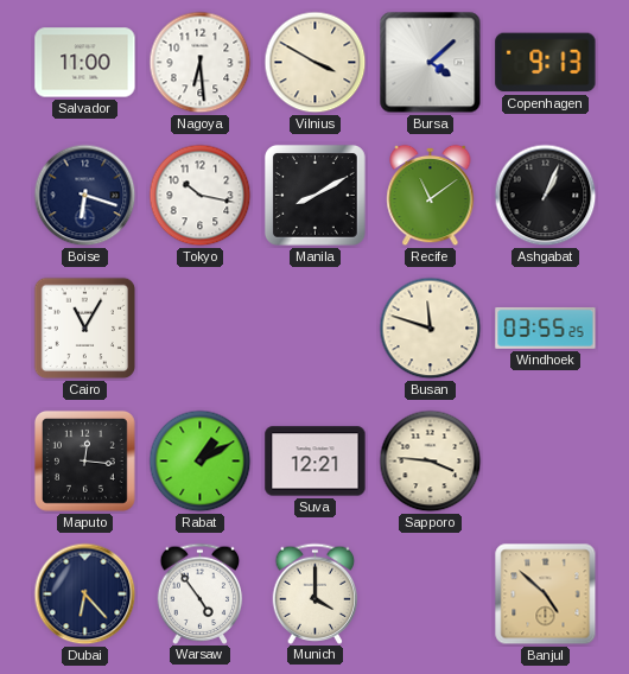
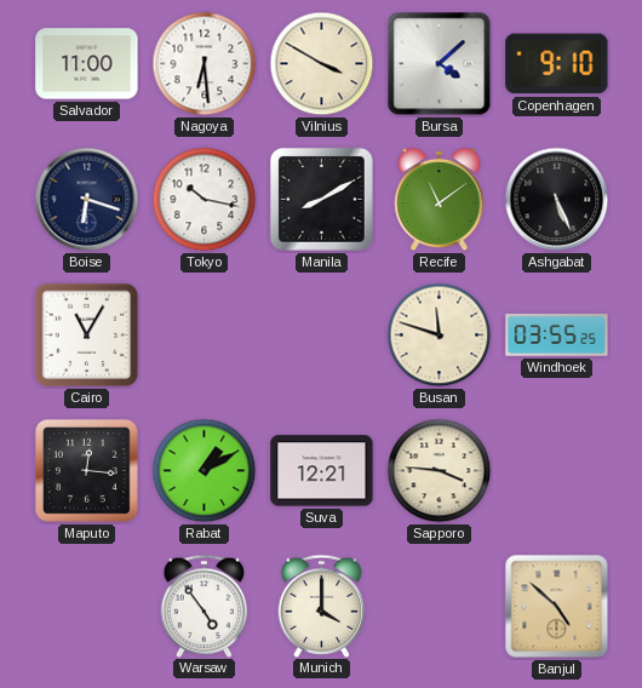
Copenhagen: 9:13 -> 9:10 (557, 64)
Ashgabat: 1:04 -> 5:26 (557, 200)
Dubai: 6:23 -> none (85, 594)
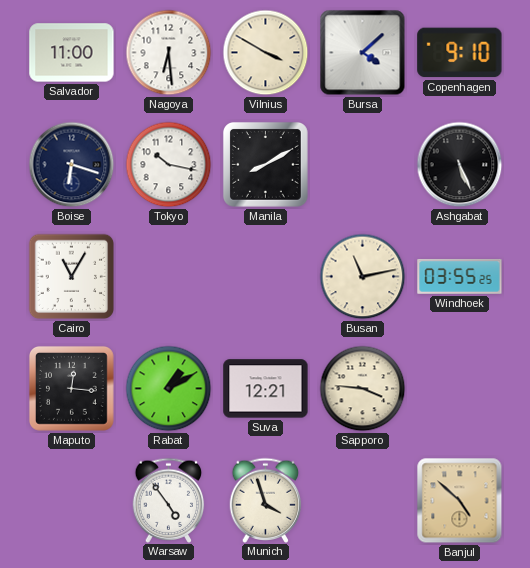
Recife: 11:09 -> none (440, 200)
Busan: 11:48 -> 11:13 (363, 277)
Munich: 4:00 -> 3:57 (266, 500)
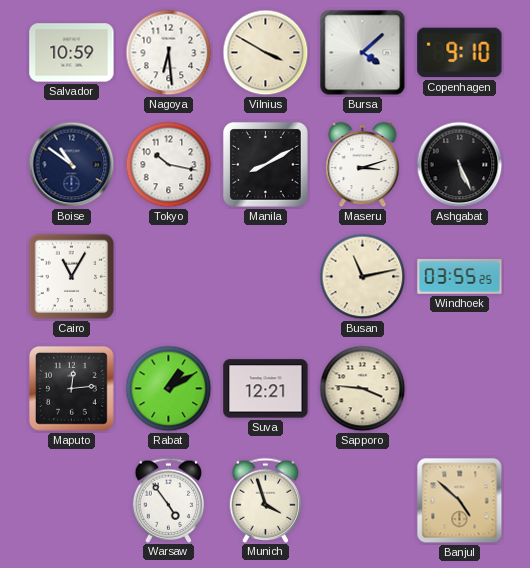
Salvador: 11:00 -> 10:59 (72, 53)
Boise: 6:18 -> 10:51 (72, 165)
Maseru: none -> 3:12 (363, 165)
Maputo: 12:16 -> 12:14 (71, 388)
